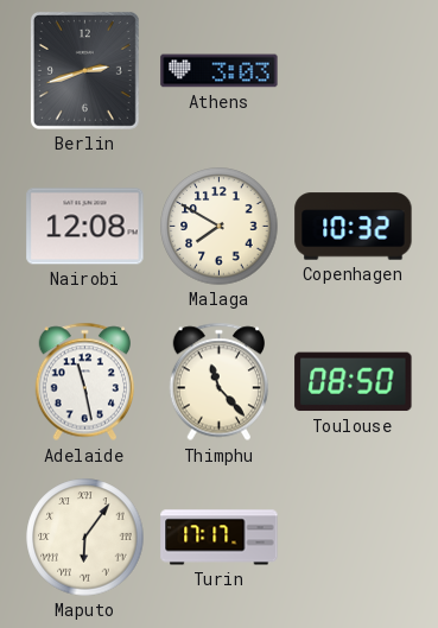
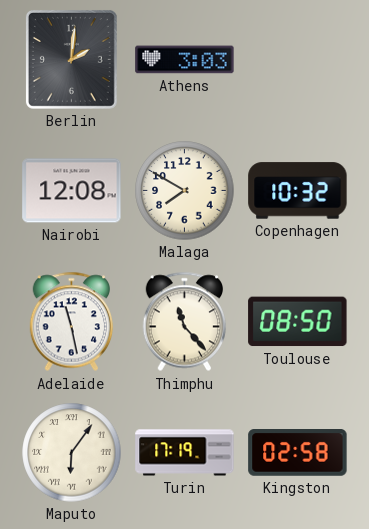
Berlin: 2:42 -> 2:01 (71, 59)
Turin: 17:17 -> 17:19 (185, 453)
Kingston: none -> 02:58 (298, 453)
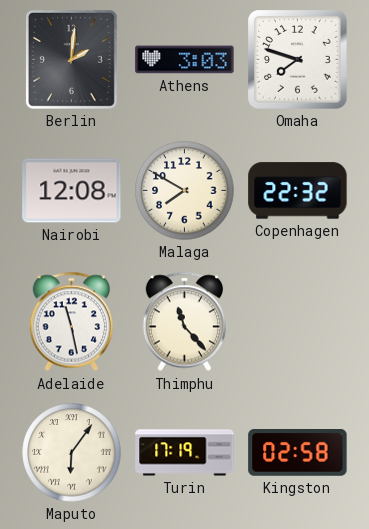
Omaha: none -> 7:48 (298, 60)
Copenhagen: 10:32 -> 22:32 (298, 191)
Toulouse: 08:50 -> none (298, 322)
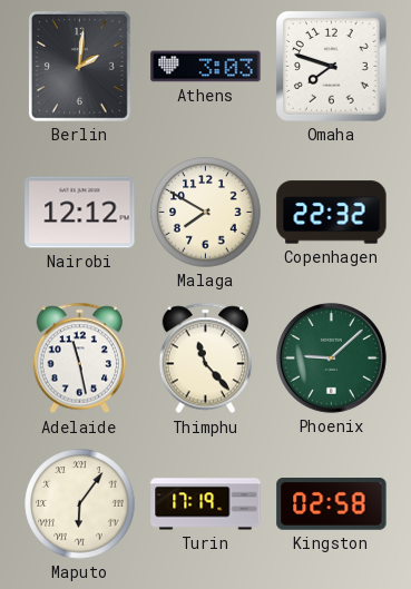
Nairobi: 12:08 -> 12:12 (80, 213)
Phoenix: none -> 9:08 (331, 357)
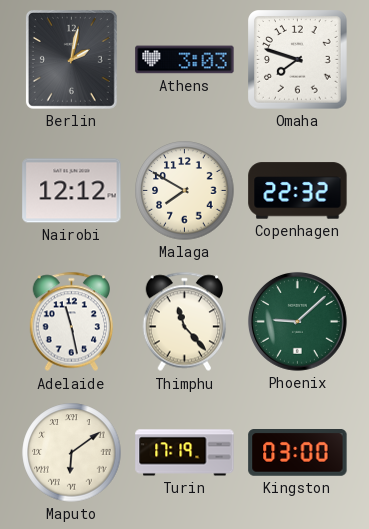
Berlin: 2:01 -> 2:02 (71, 59)
Maputo: 6:06 -> 6:09 (72, 453)
Kingston: 02:58 -> 03:00 (298, 453)
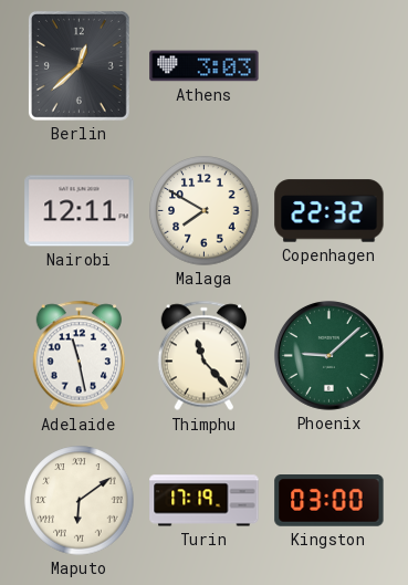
Berlin: 2:02 -> 12:38 (79, 65)
Omaha: 7:48 -> none (298, 60)
Nairobi: 12:12 -> 12:11 (80, 211)
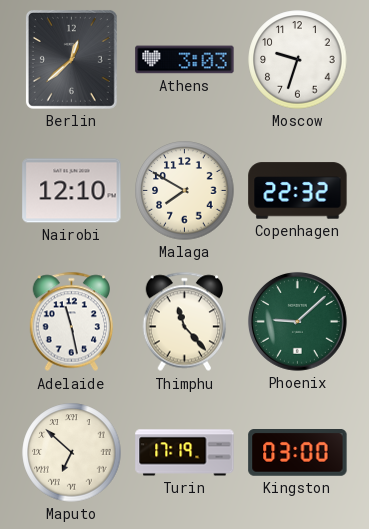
Moscow: none -> 9:33 (298, 60)
Nairobi: 12:11 -> 12:10 (72, 191)
Maputo: 6:09 -> 6:52 (72, 453)
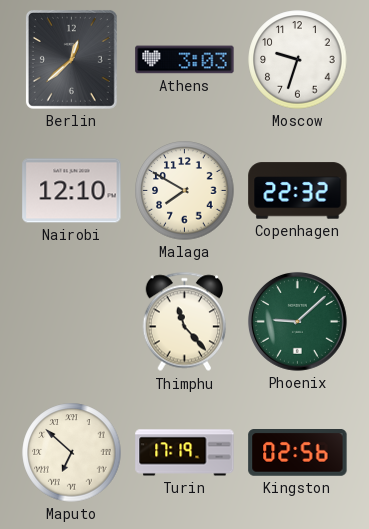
Adelaide: 11:28 -> none (72, 322)
Kingston: 03:00 -> 02:56 (298, 453)
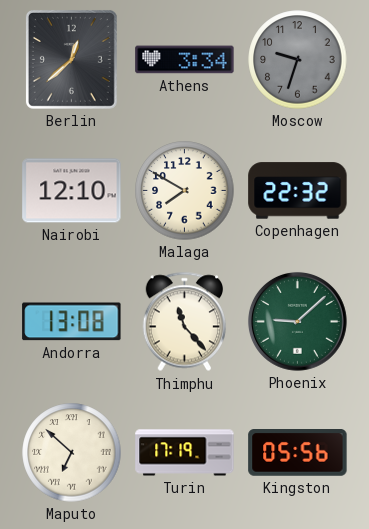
Athens: 3:03 -> 3:34 (185, 60)
Moscow dial: white -> grey (298, 60)
Andorra: none -> 13:08 (72, 322)
Kingston: 02:56 -> 05:56 (298, 453)
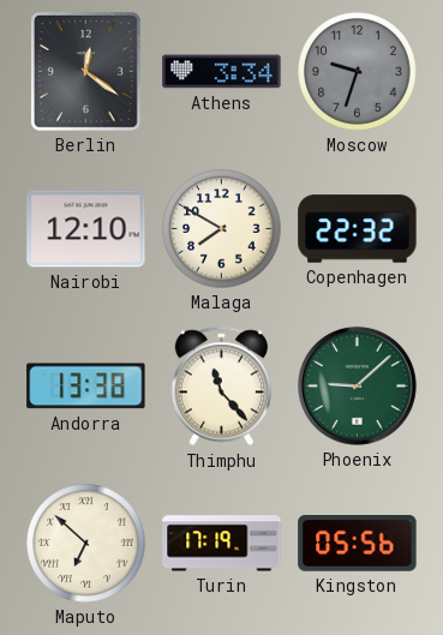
Berlin: 12:38 -> 12:21 (85, 71)
Andorra: 13:08 -> 13:38 (86, 387)
